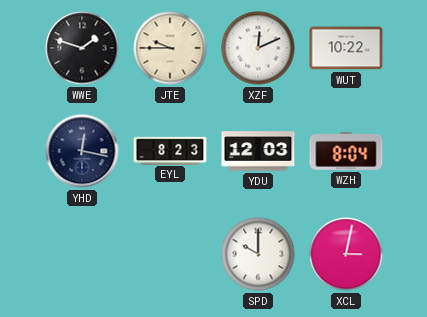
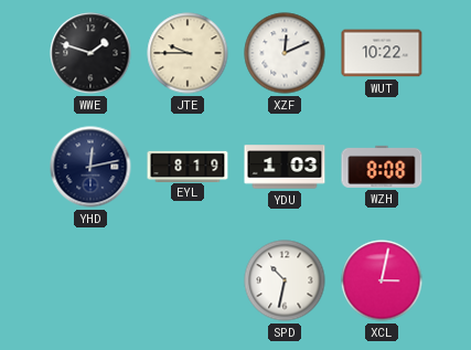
YHD: 12:17 -> 12:13 (90, 167)
EYL: 8:23 -> 8:19 (188, 166)
YDU: 12:03 -> 1:03 (285, 167)
WZH: 8:04 -> 8:08 (382, 167)
SPD: 10:00 -> 10:32 (285, 280)
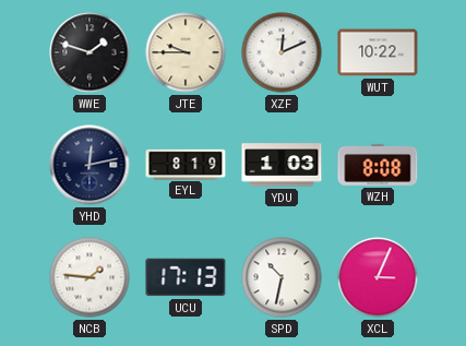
NCB: none -> 1:46 (89, 277)
UCU: none -> 17:13 (186, 277)
XCL: 3:02 -> 3:04 (378, 277)
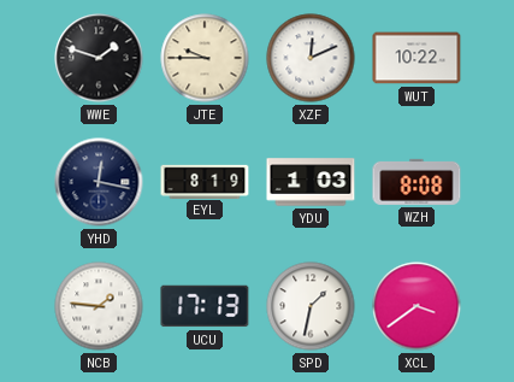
YHD: 12:13 -> 12:17 (99, 182)
SPD: 10:32 -> 1:32 (311, 306)
XCL: 3:04 -> 3:39 (416, 306)
